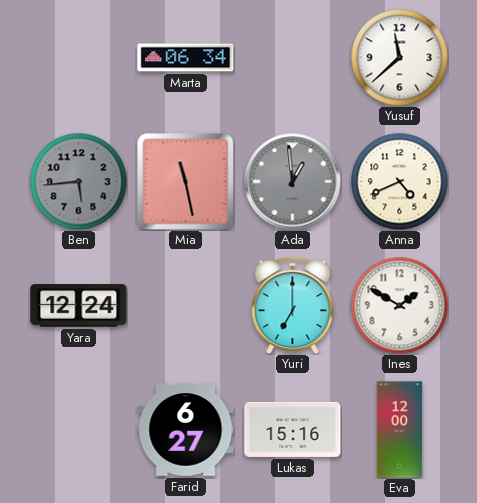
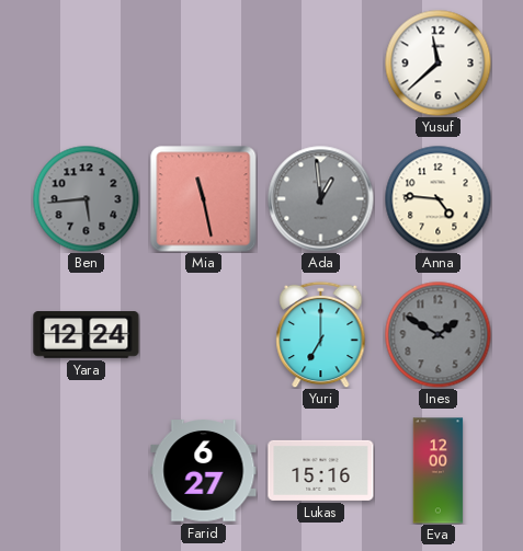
Marta: 06:34 -> none (186, 58)
Anna: 4:41 -> 4:46 (437, 198)
Ines dial: white -> grey (437, 334)
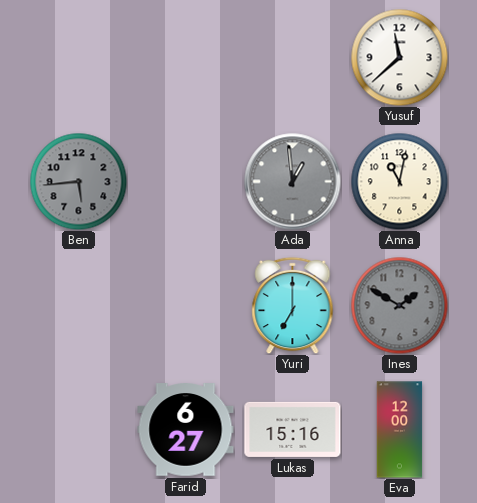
Mia: 11:28 -> none (204, 199)
Anna: 4:46 -> 11:02 (399, 181)
Yara: 12:24 -> none (87, 335)
